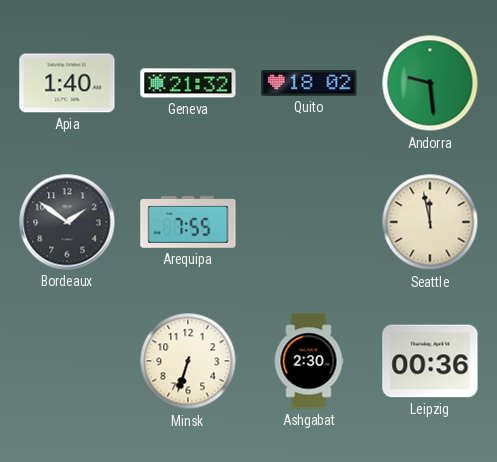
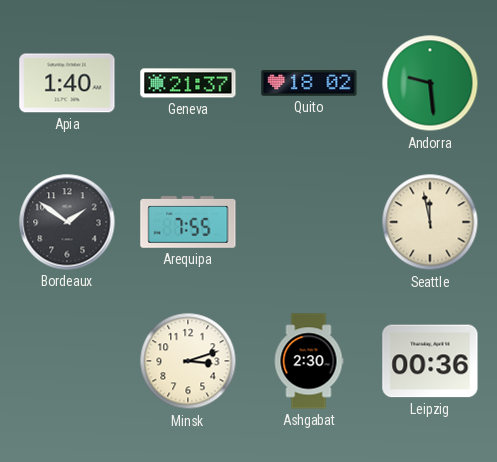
Geneva: 21:32 -> 21:37 (188, 83)
Minsk: 6:33 -> 3:12 (188, 361)
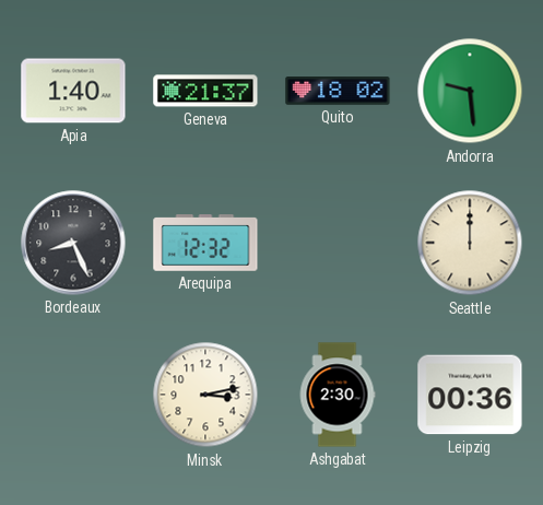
Bordeaux: 1:51 -> 8:26 (73, 243)
Arequipa: 7:55 -> 12:32 (205, 243)
Seattle: 11:58 -> 12:00 (470, 243)
Minsk: 3:12 -> 3:13 (205, 395)
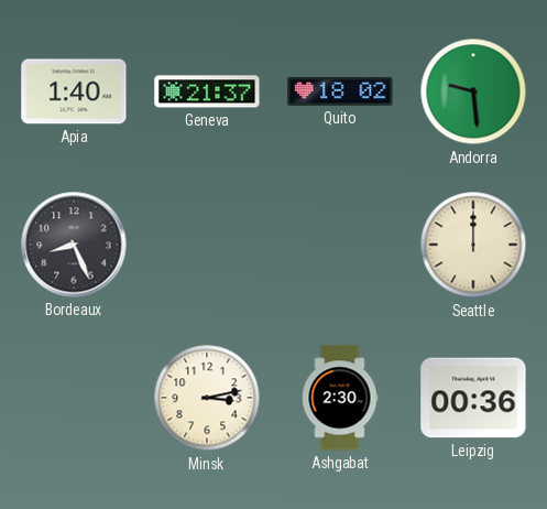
Arequipa: 12:32 -> none (205, 243)
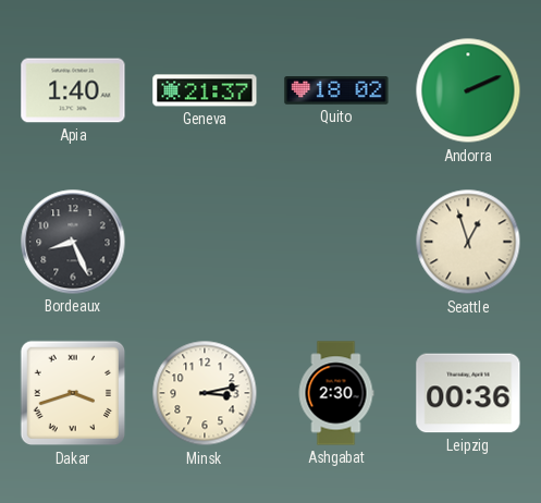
Andorra: 9:29 -> 2:11 (468, 90)
Seattle: 12:00 -> 12:57 (468, 242)
Dakar: none -> 3:42 (73, 393)
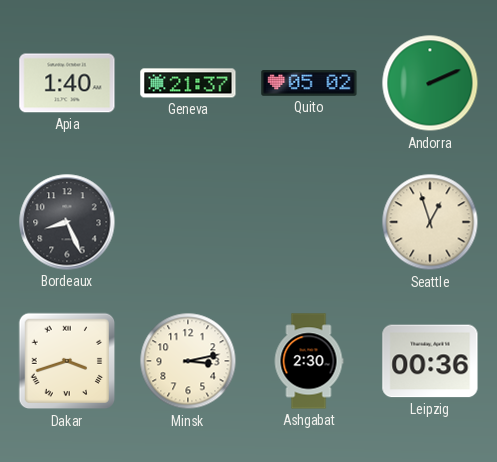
Quito: 18:02 -> 05:02 (309, 84)
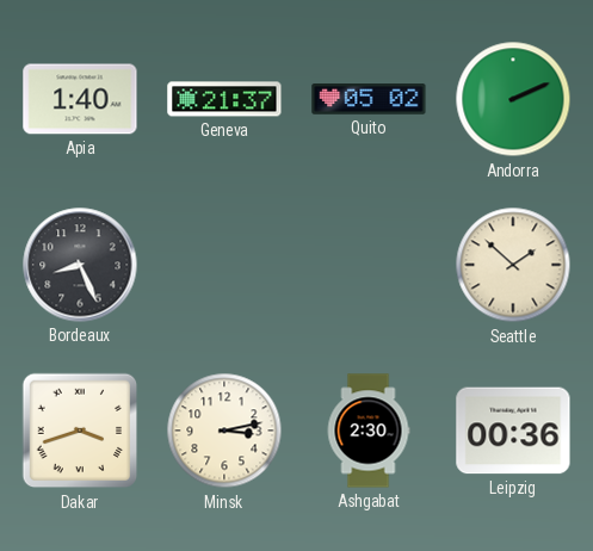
Seattle: 12:57 -> 1:52 (513, 265)
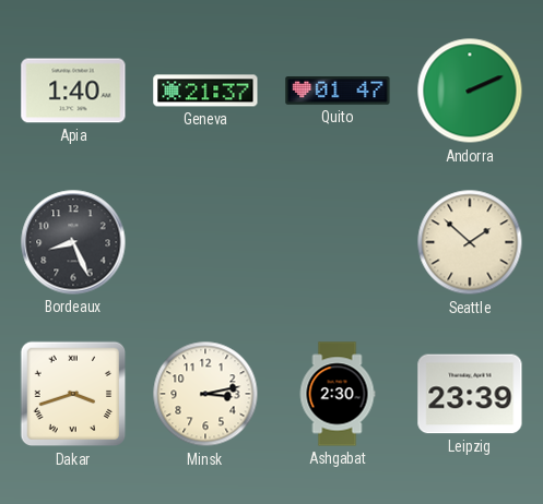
Quito: 05:02 -> 01:47 (338, 92)
Leipzig: 00:36 -> 23:39 (470, 394)
